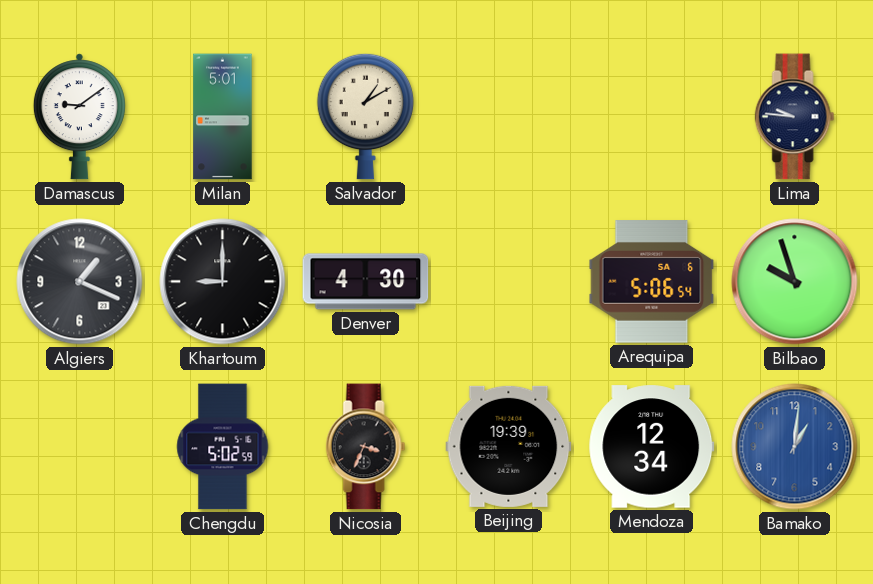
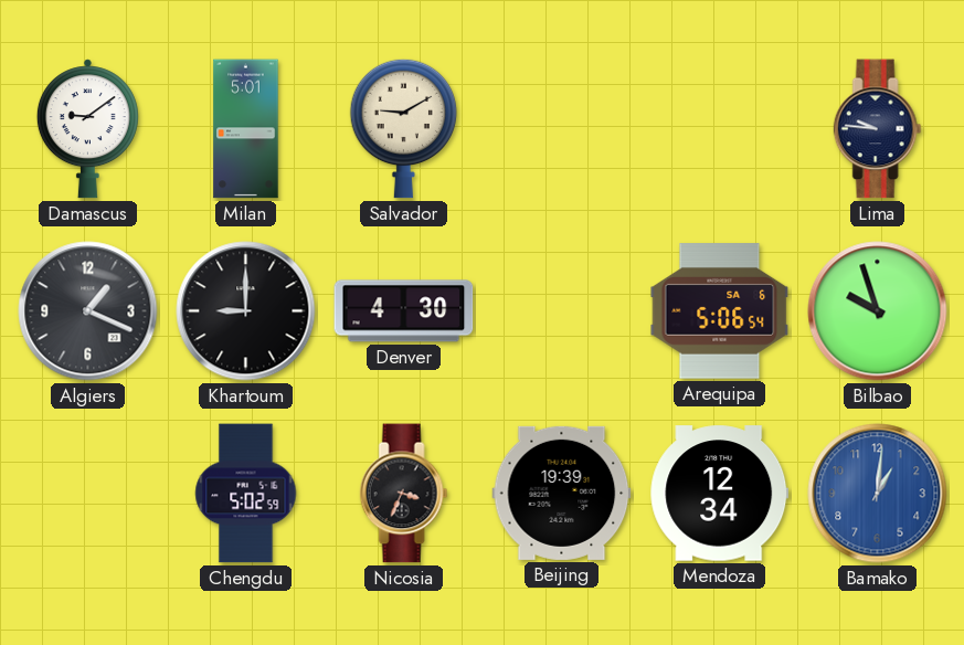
Salvador: 1:10 -> 9:10 (403, 128)
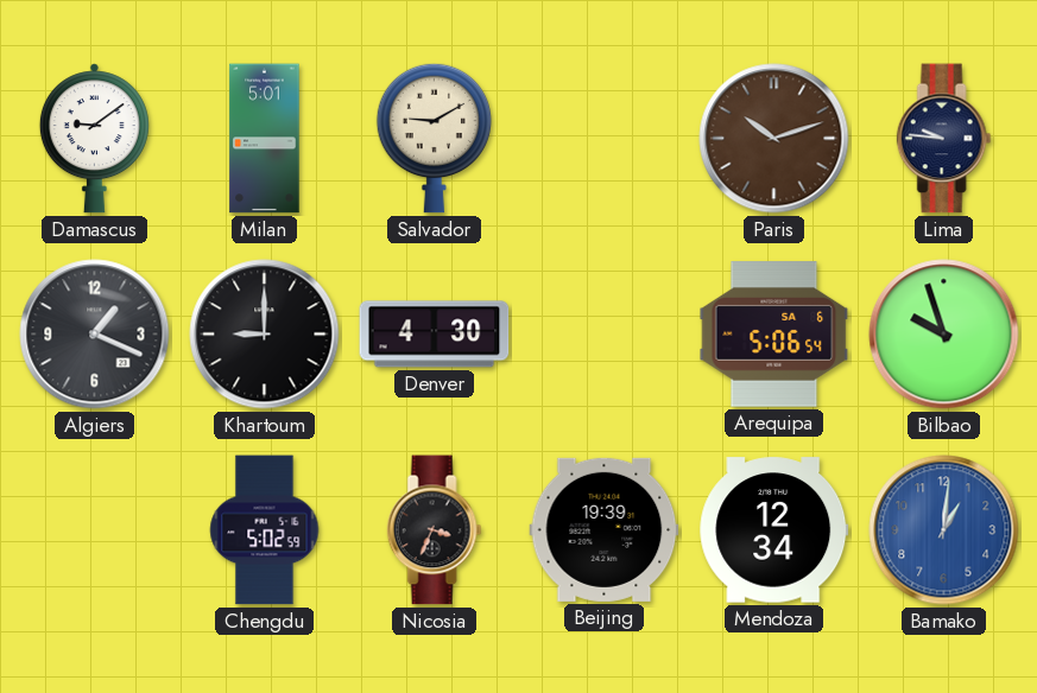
Paris: none -> 10:12 (774, 139)
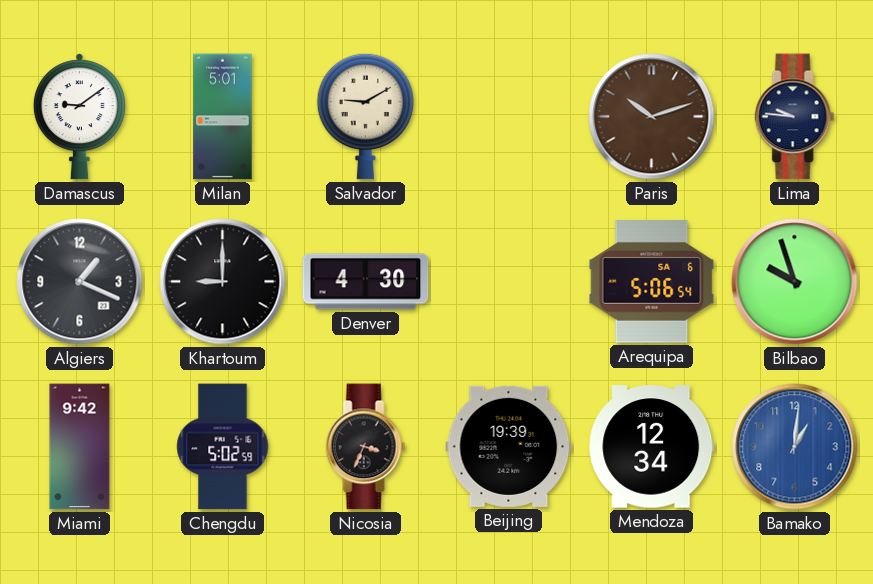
Miami: none -> 9:42 (80, 447)
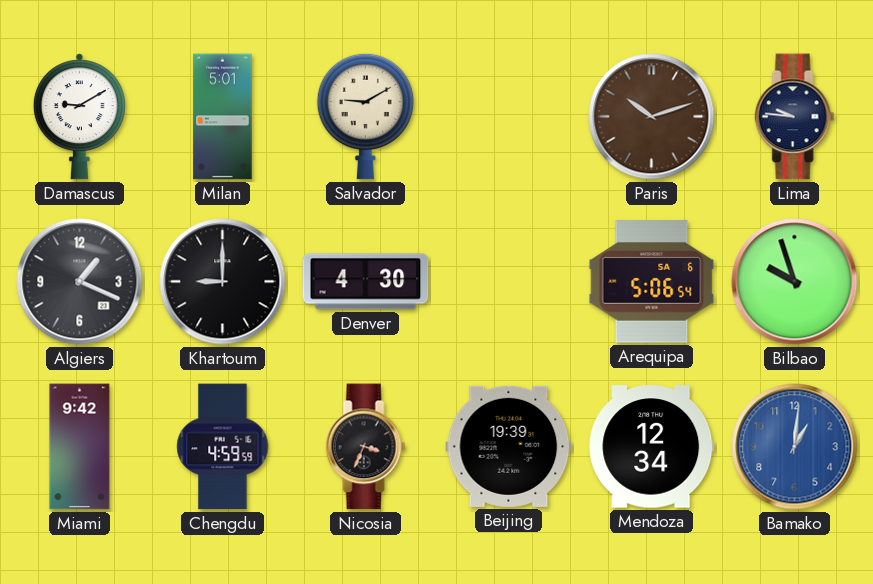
Damascus: 9:09 -> 9:10 (79, 117)
Chengdu: 5:02 -> 4:59 (223, 447)
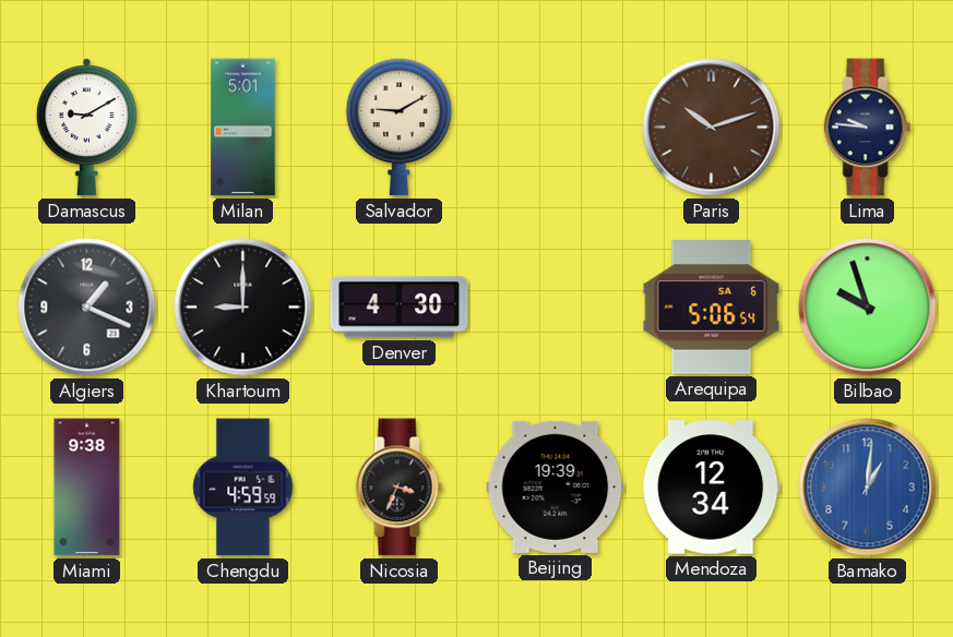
Miami: 9:42 -> 9:38 (87, 488)
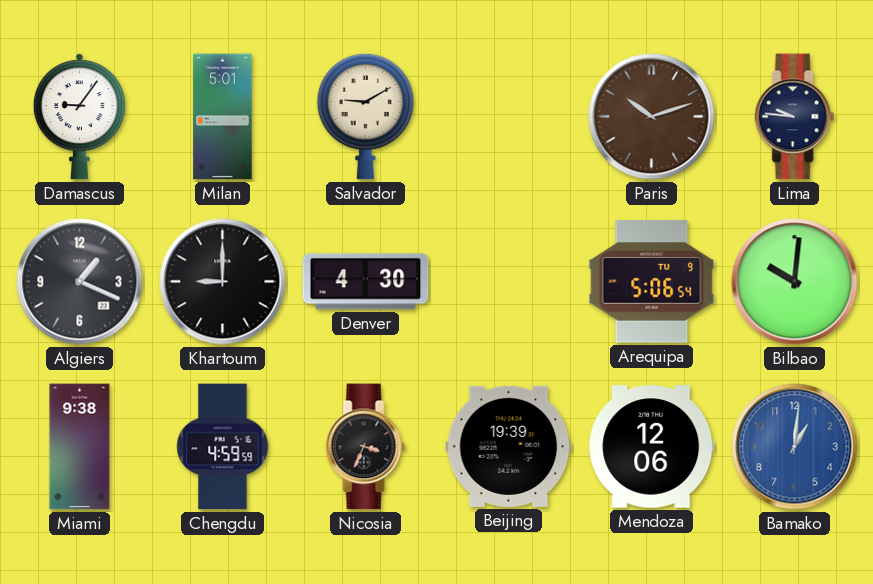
Damascus: 9:10 -> 9:06 (79, 117)
Arequipa date: SA 6 -> TU 9 (652, 282)
Bilbao: 9:57 -> 10:01 (795, 282)
Mendoza: 12:34 -> 12:06 (652, 447)
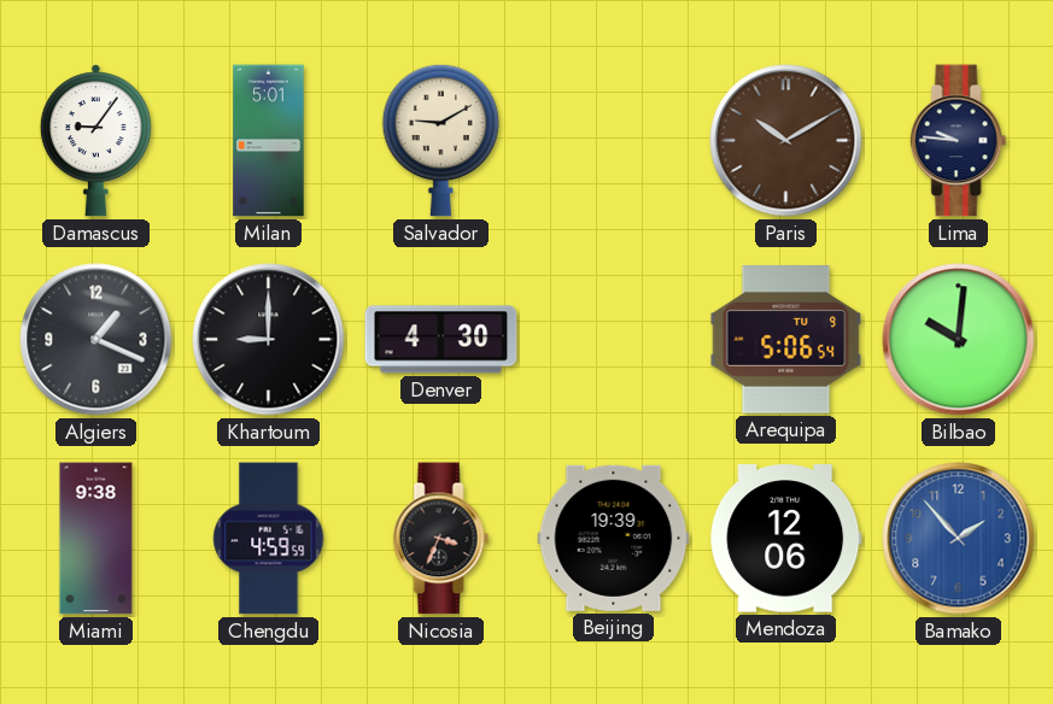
Paris: 10:12 -> 10:10 (786, 141)
Bamako: 1:01 -> 1:53 (959, 539)
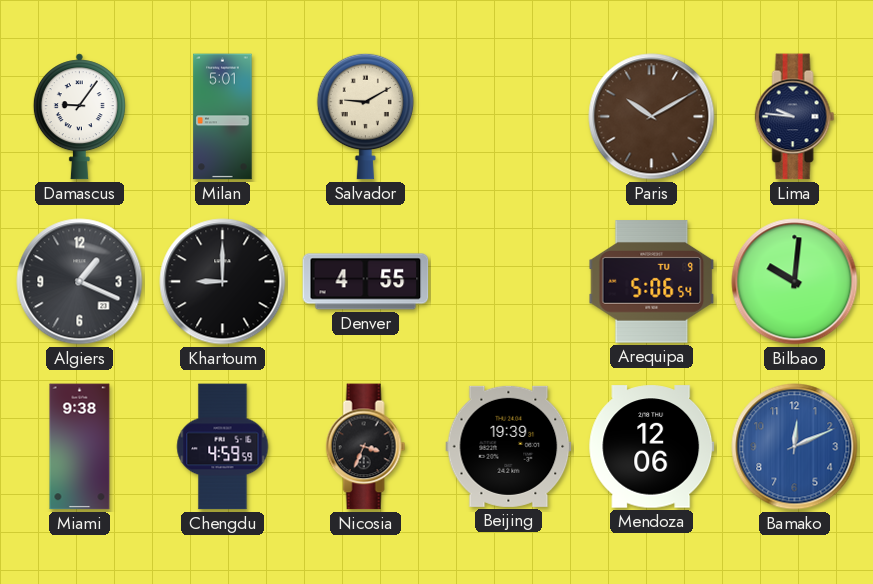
Denver: 4:30 -> 4:55 (366, 282)
Bamako: 1:53 -> 12:11 (795, 447)
